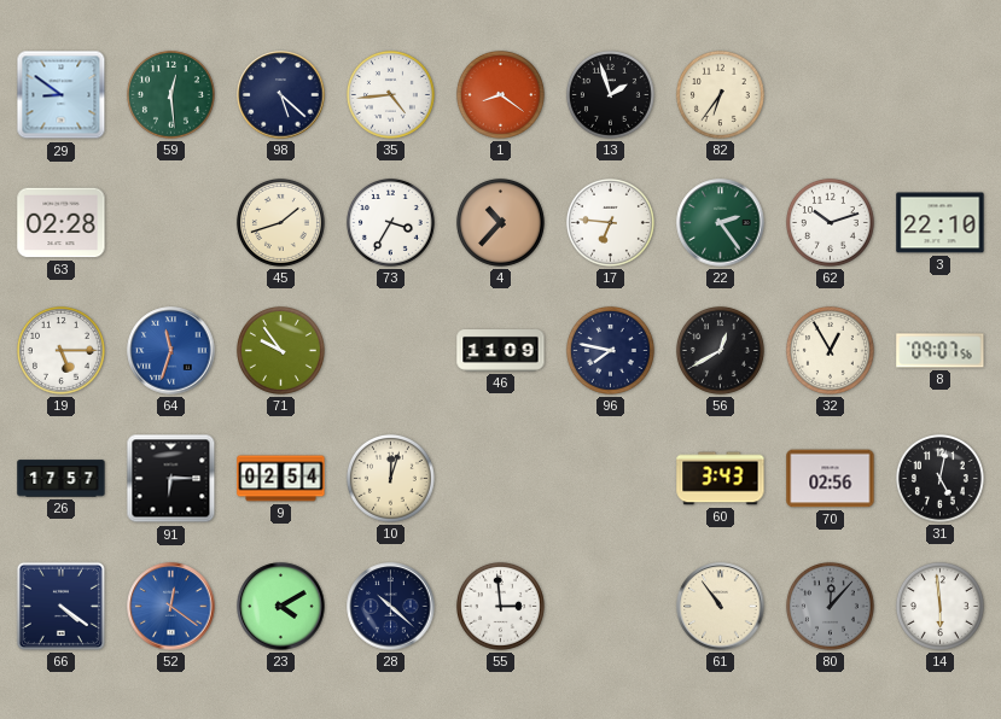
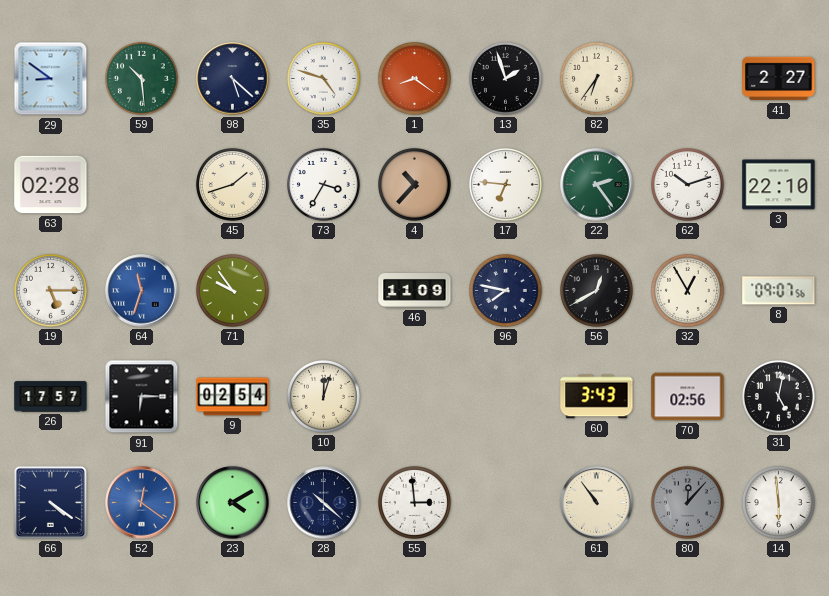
59: 12:29 -> 10:29 (141, 78)
35: 4:44 -> 4:48 (323, 78)
41: none -> 2:27 (779, 79)
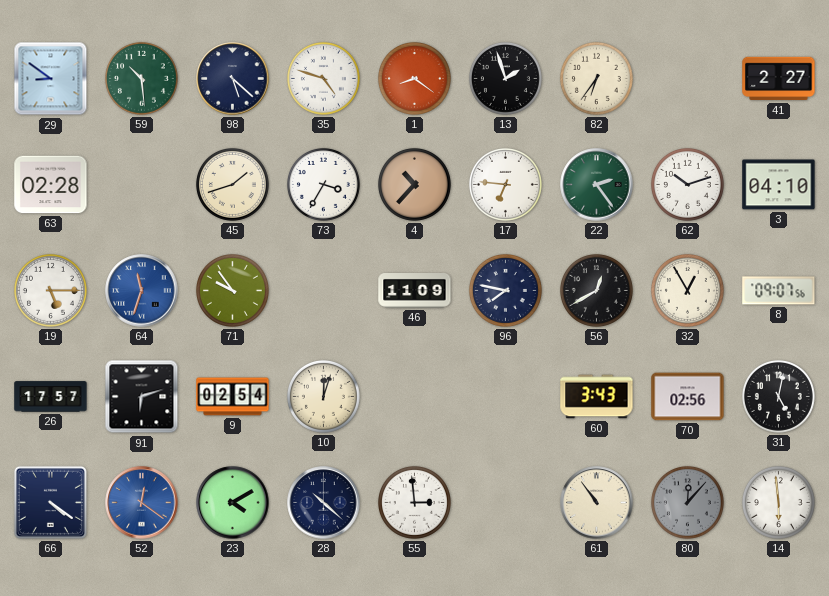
3: 22:10 -> 04:10 (779, 185)
91: 6:15 -> 6:12 (142, 397)
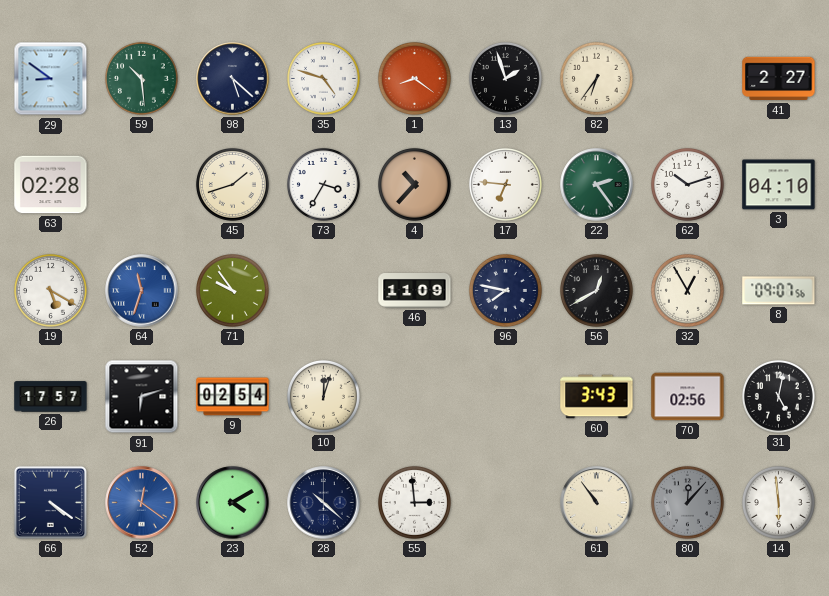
19: 5:15 -> 5:20 (50, 290)
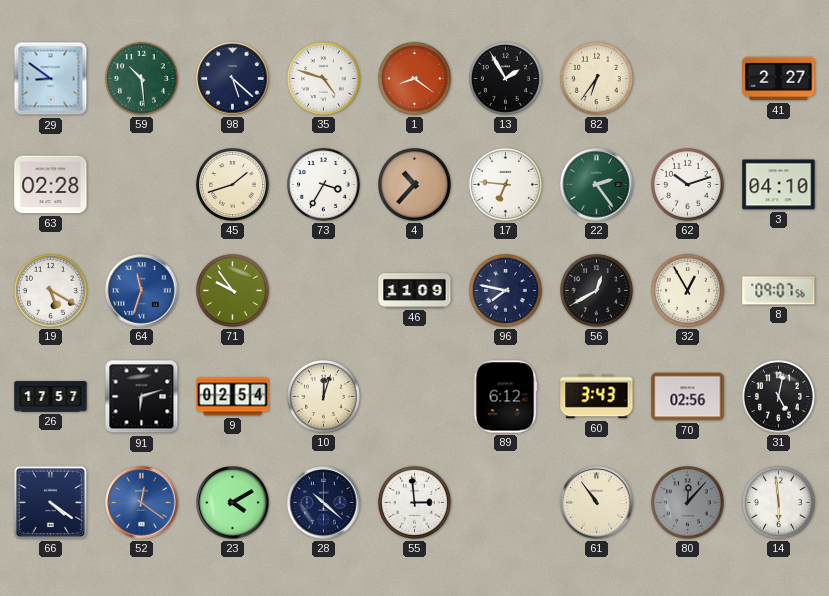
13: 1:57 -> 1:55 (505, 78)
89: none -> 6:12 (505, 397)
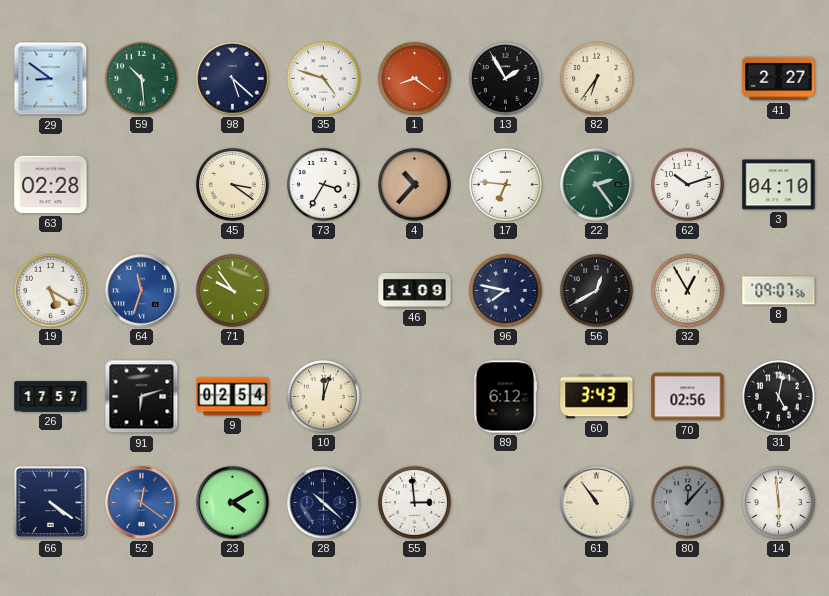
45: 1:42 -> 3:21 (232, 184)
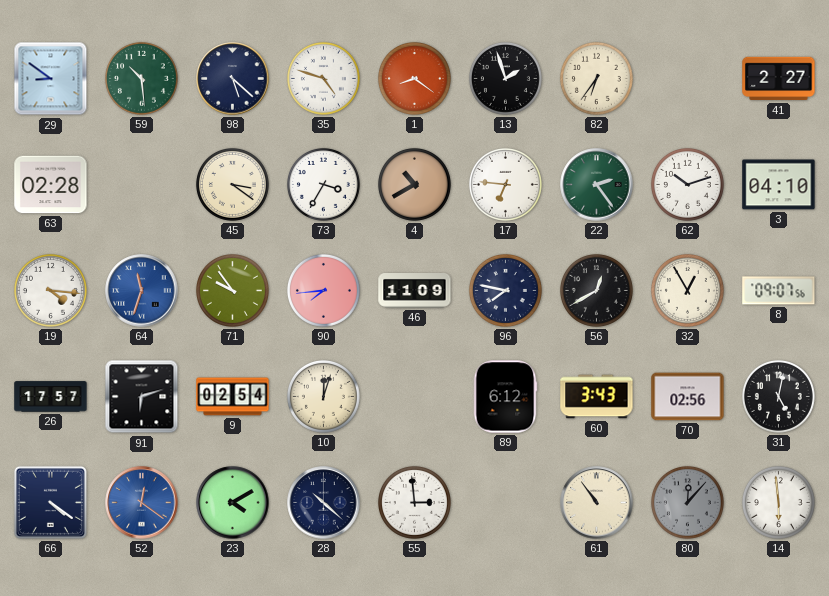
13: 1:55 -> 1:57 (505, 78)
4: 10:37 -> 10:40 (414, 184)
19: 5:20 -> 4:16 (50, 290)
90: none -> 7:44 (323, 290)
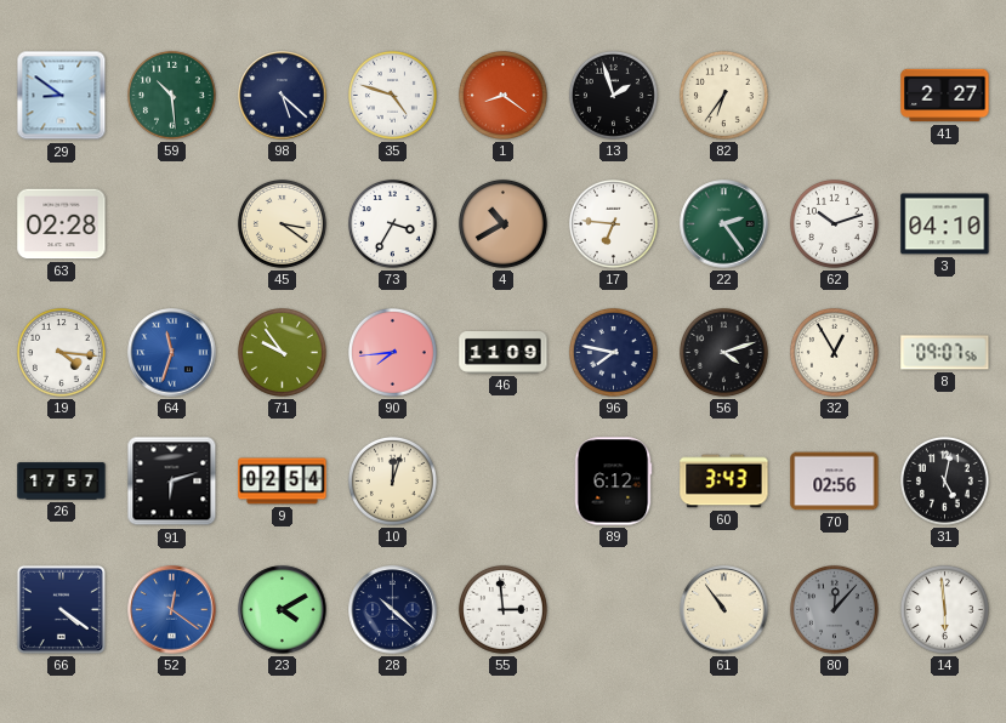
56: 12:40 -> 4:12 (723, 352)
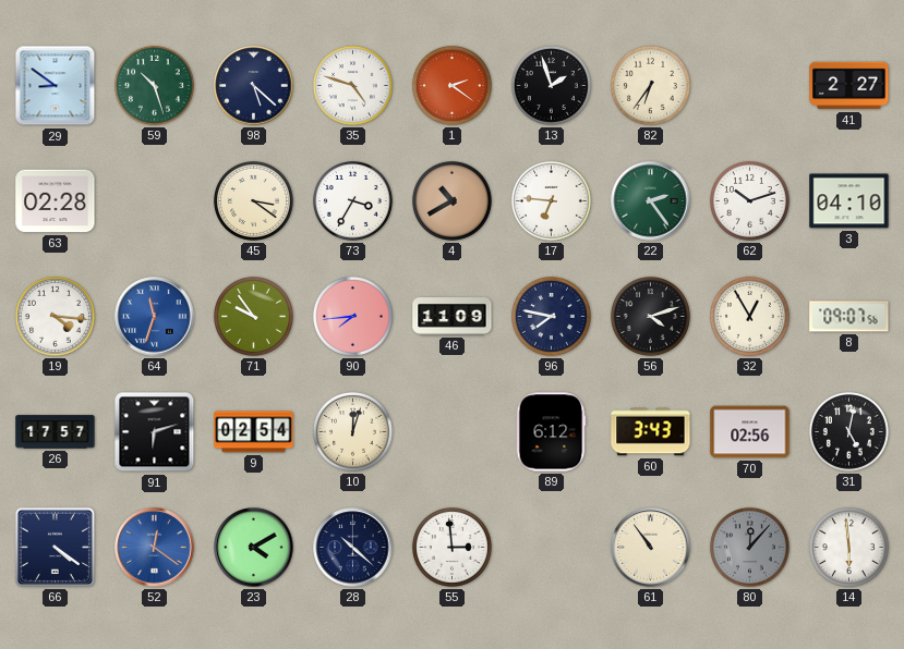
59: 10:29 -> 10:27 (154, 85)
1: 8:21 -> 2:21 (451, 85)
